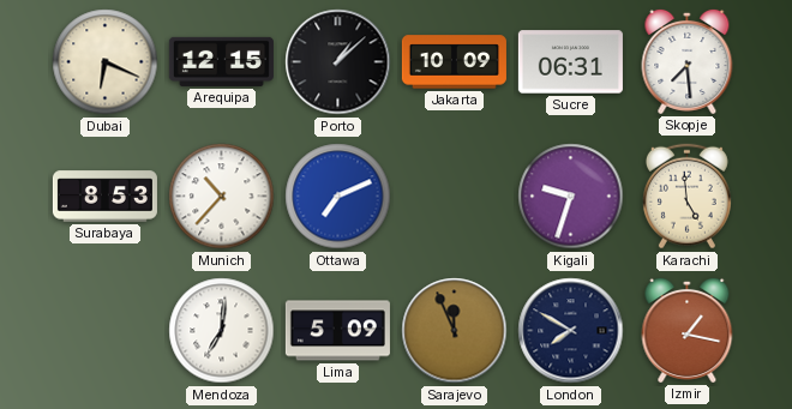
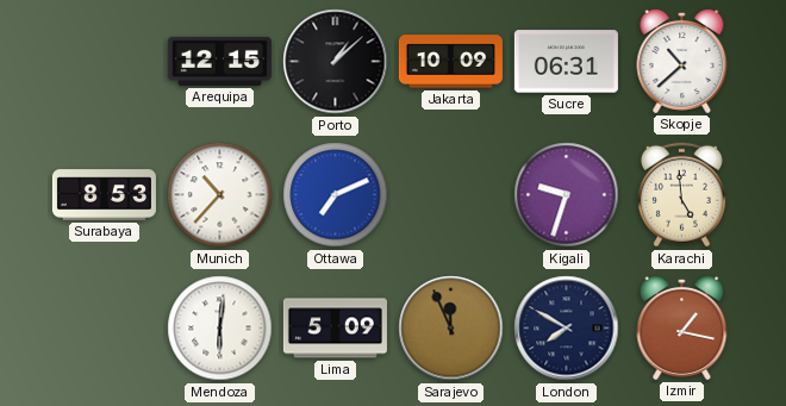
Dubai: 6:19 -> none (106, 62)
Skopje: 7:29 -> 10:38 (682, 61)
Mendoza: 7:01 -> 6:01 (220, 329)
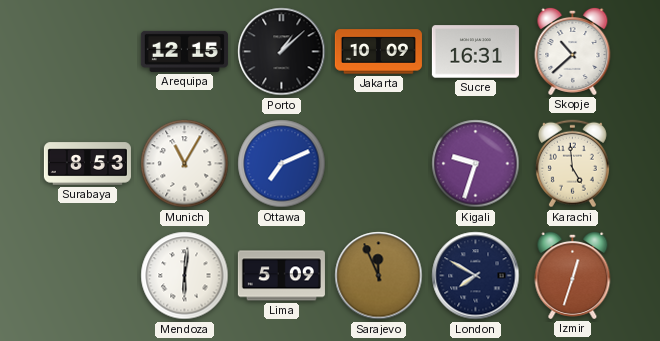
Sucre: 06:31 -> 16:31 (475, 52)
Munich: 10:37 -> 11:05 (185, 164)
Izmir: 1:17 -> 12:33 (573, 275)
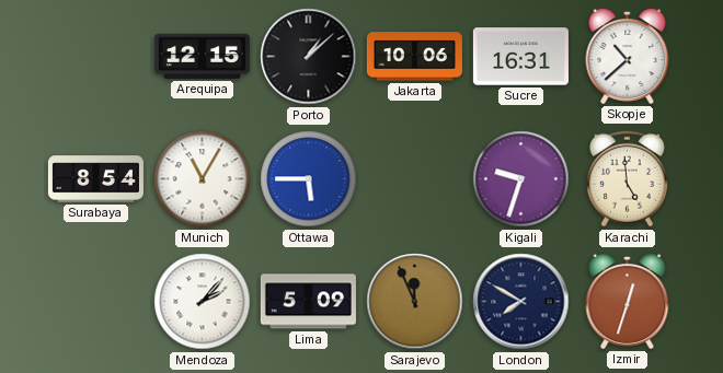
Jakarta: 10:09 -> 10:06 (414, 57)
Surabaya: 8:53 -> 8:54 (95, 179)
Ottawa: 7:11 -> 5:45 (309, 179)
Mendoza: 6:01 -> 2:07 (203, 302)
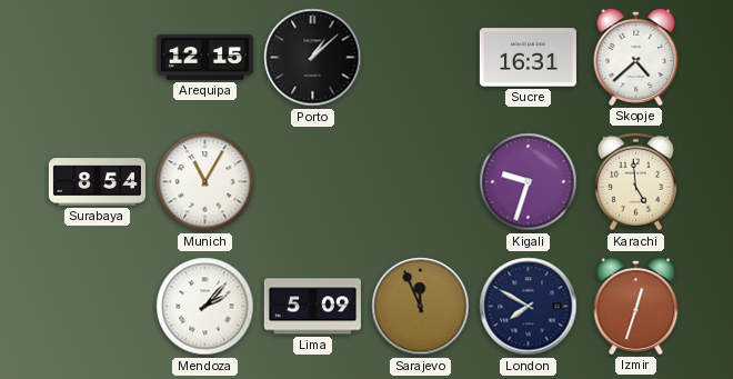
Jakarta: 10:06 -> none (414, 57)
Skopje: 10:38 -> 4:38 (636, 57)
Ottawa: 5:45 -> none (309, 179)
